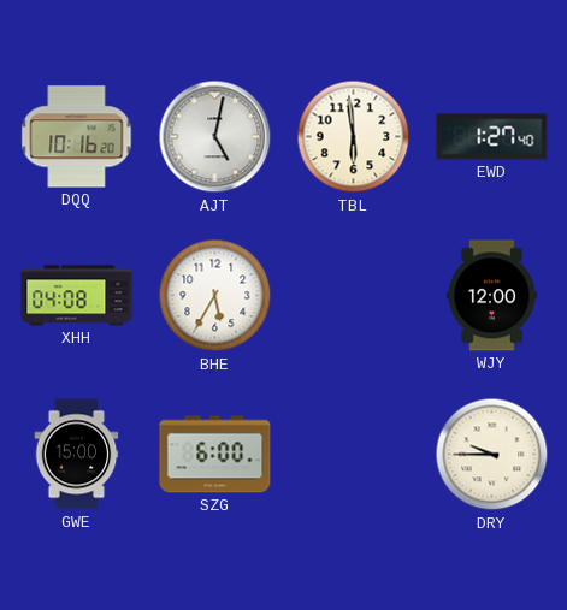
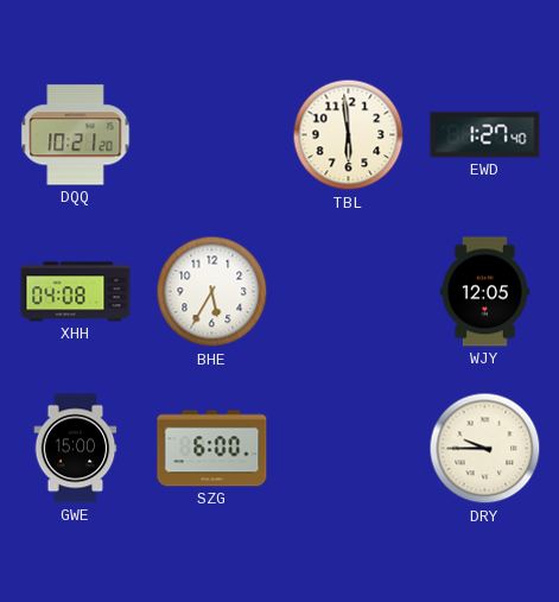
DQQ: 10:16 -> 10:21 (76, 135)
AJT: 5:02 -> none (215, 137)
WJY: 12:00 -> 12:05 (484, 292)
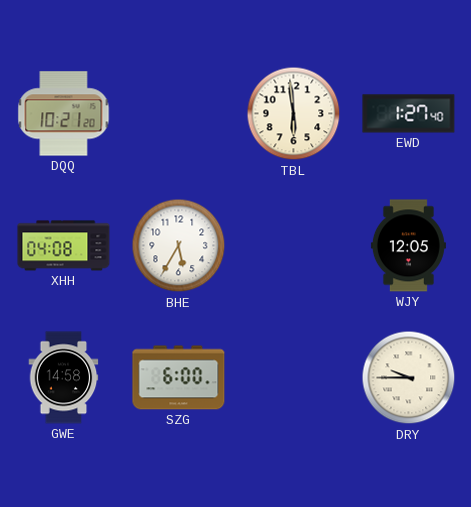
GWE: 15:00 -> 14:58 (64, 378)
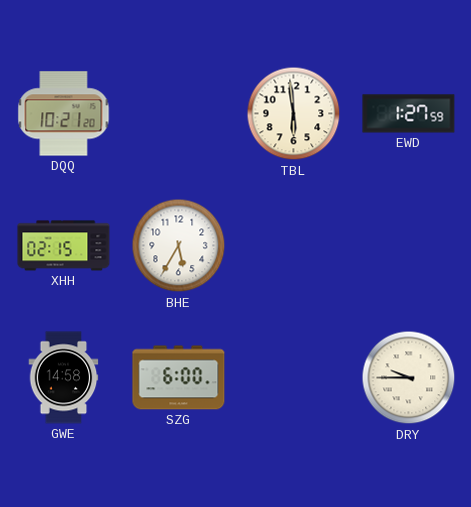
EWD: 1:27:40 -> 1:27:59 (409, 114)
XHH: 04:08 -> 02:15 (64, 246)
WJY: 12:05 -> none (408, 246)
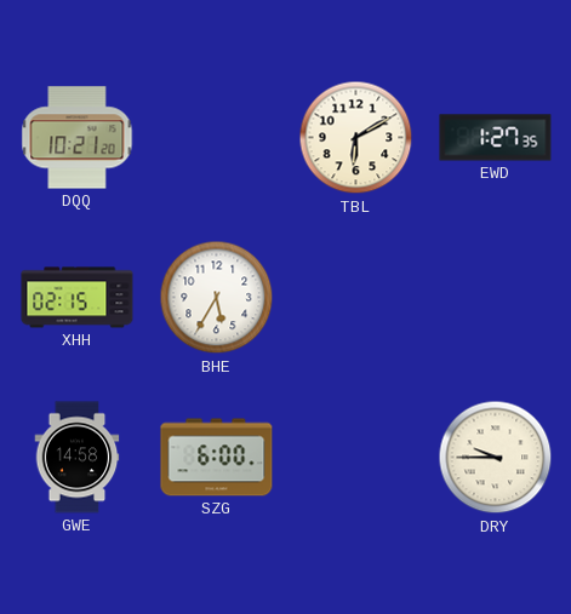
TBL: 5:59 -> 6:10 (356, 138)
EWD: 1:27:59 -> 1:27:35 (496, 138)
